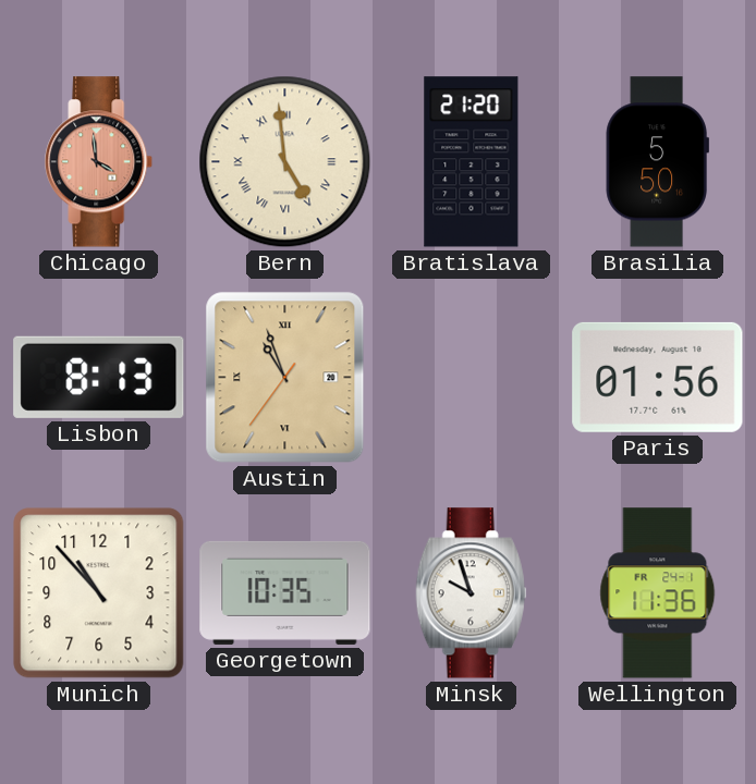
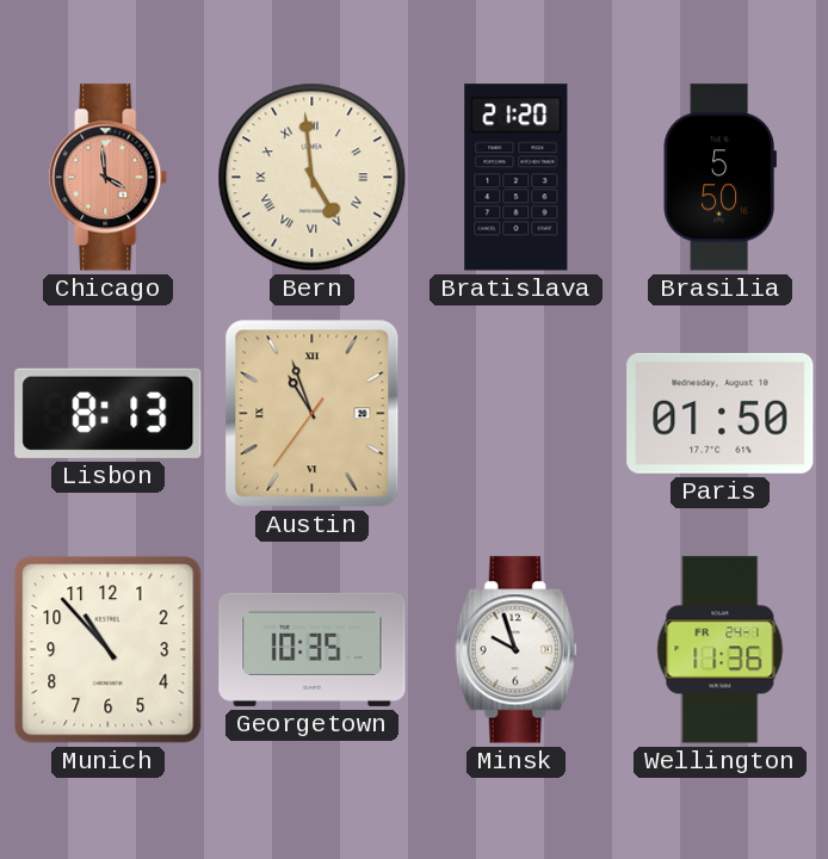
Paris: 01:56 -> 01:50 (721, 413)
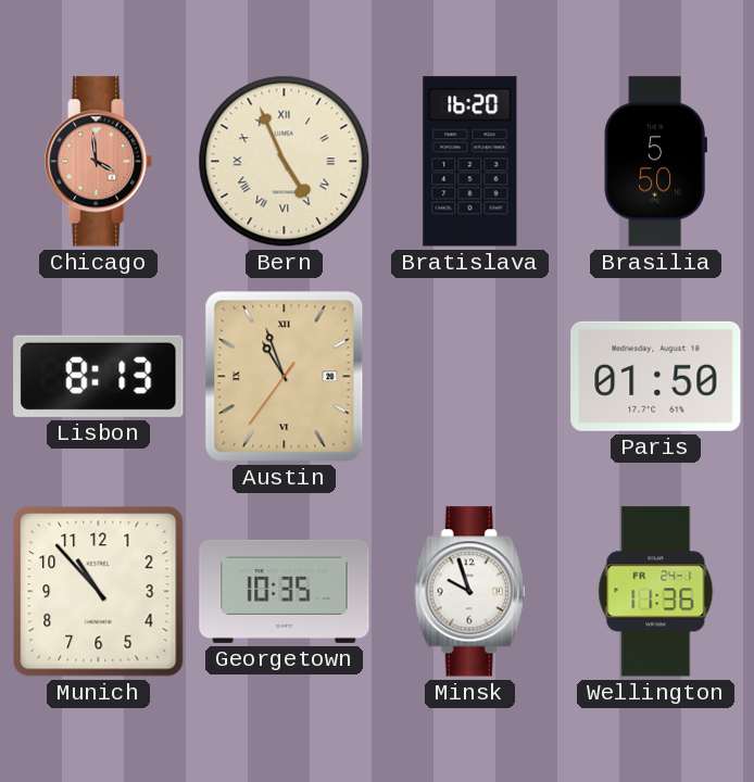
Bern: 4:59 -> 4:56 (285, 162)
Bratislava: 21:20 -> 16:20 (470, 162)
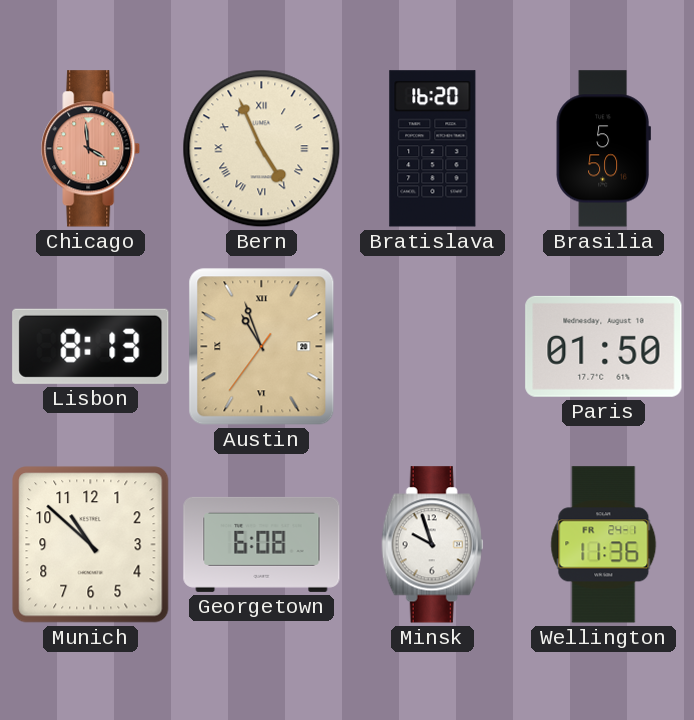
Munich: 10:53 -> 10:52 (91, 545)
Georgetown: 10:35 -> 6:08 (262, 544)
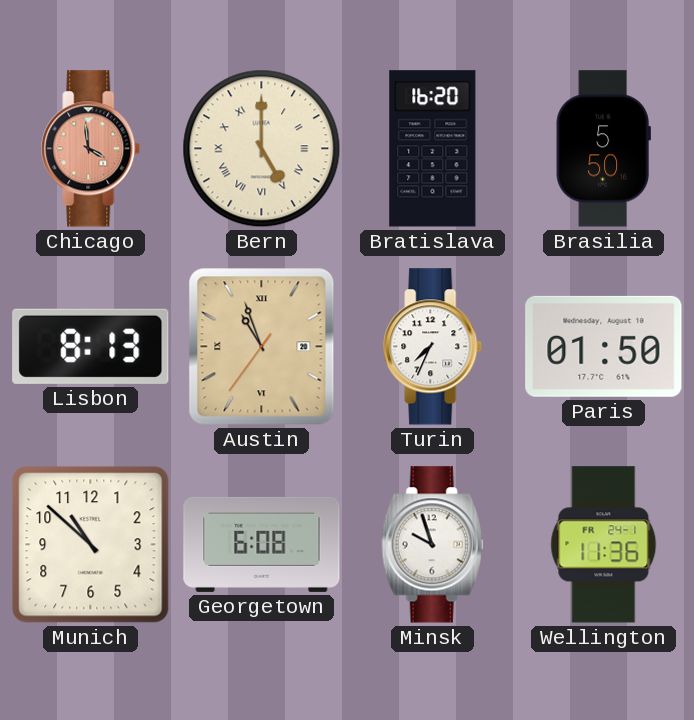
Bern: 4:56 -> 5:00 (262, 149)
Turin: none -> 7:34 (433, 347)
